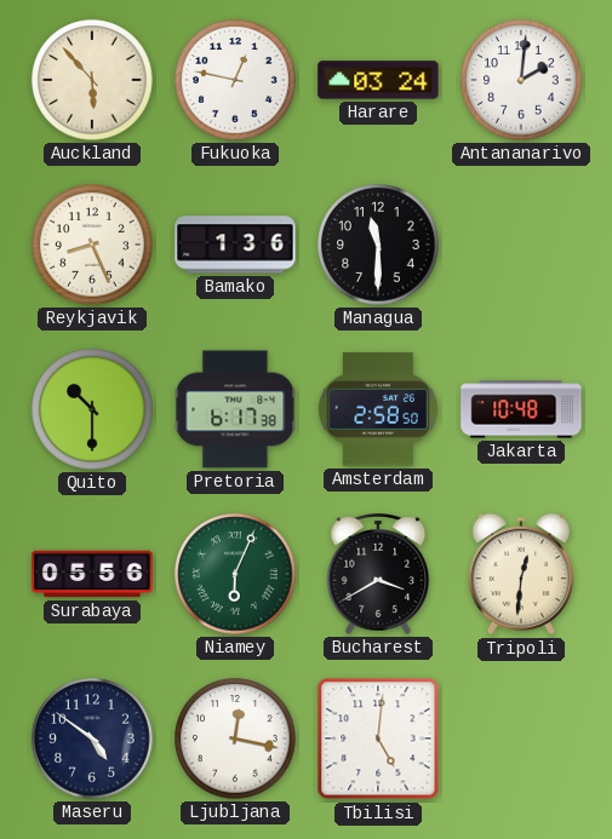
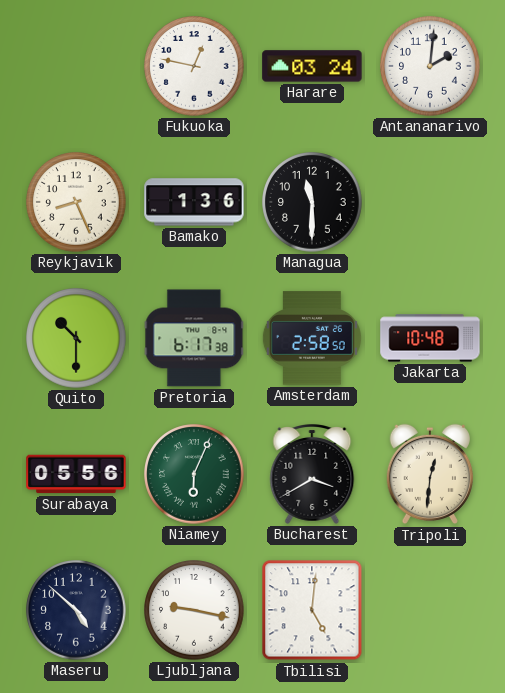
Auckland: 5:53 -> none (92, 80)
Maseru: 4:51 -> 4:52 (76, 610)
Ljubljana: 12:17 -> 9:17 (194, 610)
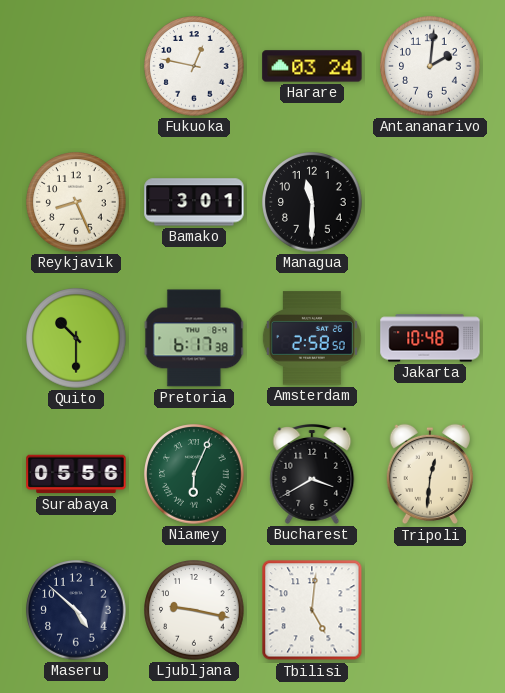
Bamako: 1:36 -> 3:01 (194, 202)
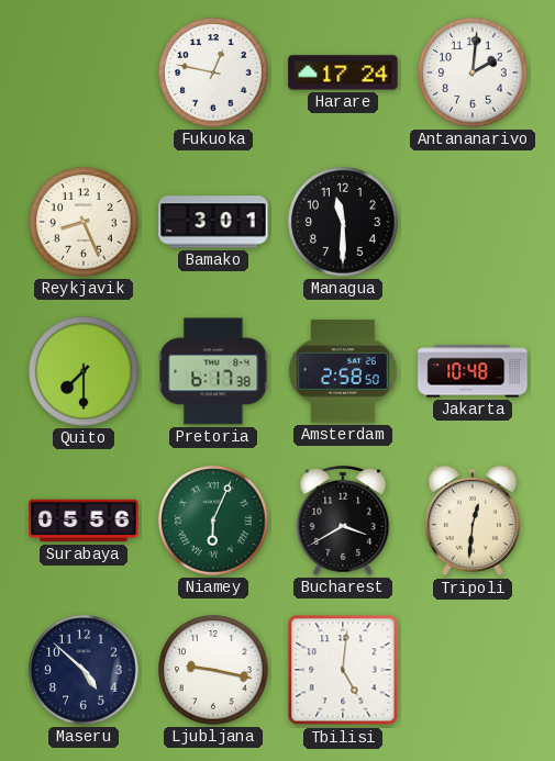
Harare: 03:24 -> 17:24 (343, 72)
Quito: 10:30 -> 7:30 (84, 371)
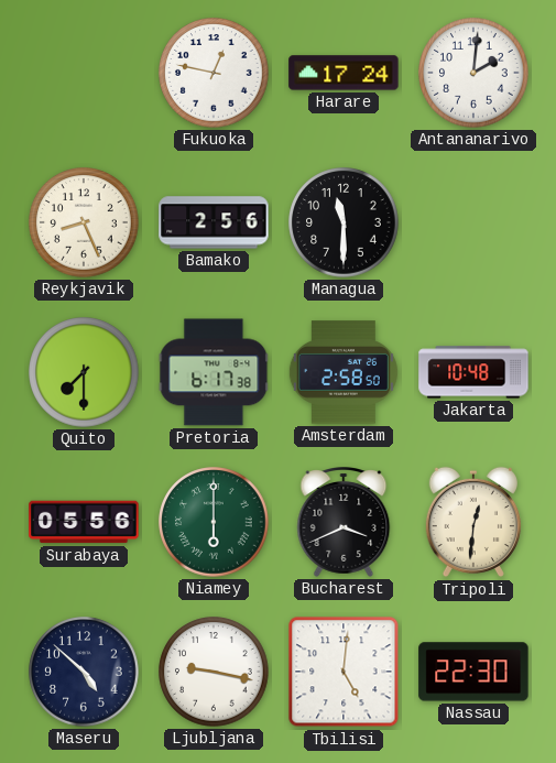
Bamako: 3:01 -> 2:56 (214, 222)
Niamey: 6:04 -> 6:00 (214, 522)
Bucharest: 3:40 -> 3:41 (344, 523)
Nassau: none -> 22:30 (473, 672)
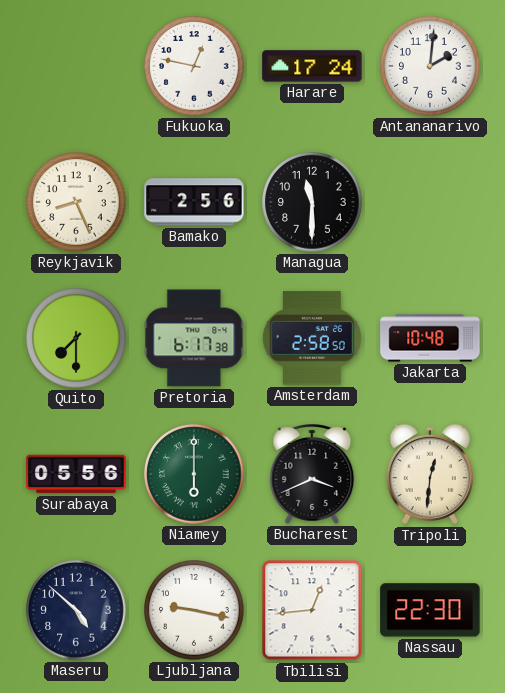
Tbilisi: 5:01 -> 12:44 (312, 610)
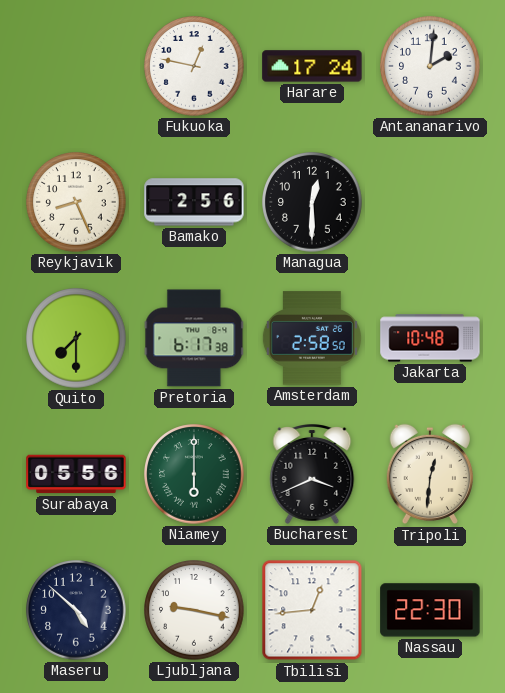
Managua: 11:30 -> 12:30 (312, 202)
